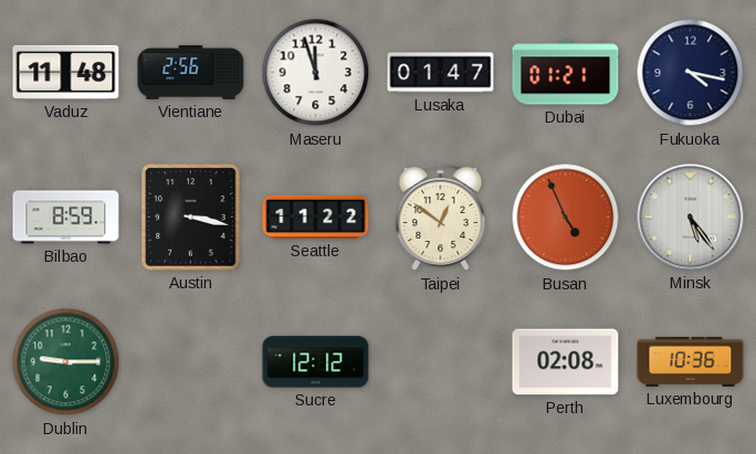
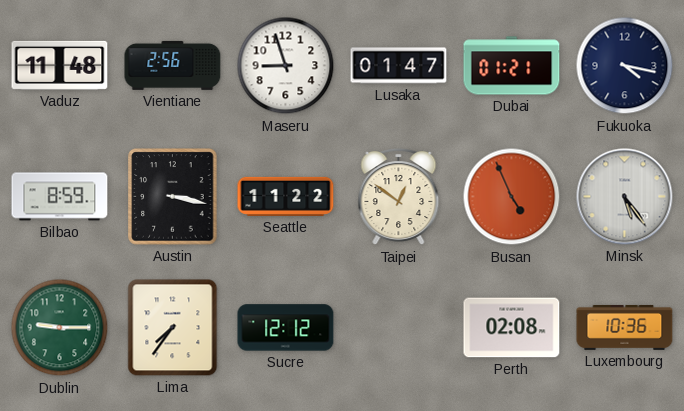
Maseru: 11:57 -> 8:57 (286, 66)
Lima: none -> 7:36 (173, 328)
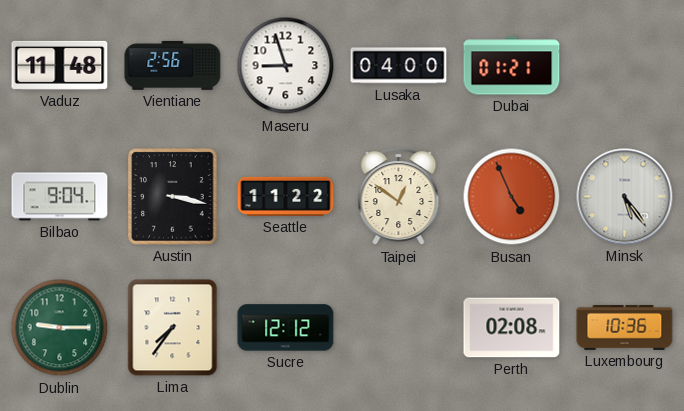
Lusaka: 01:47 -> 04:00 (399, 66)
Fukuoka: 4:17 -> none (625, 66)
Bilbao: 8:59 -> 9:04 (60, 197)
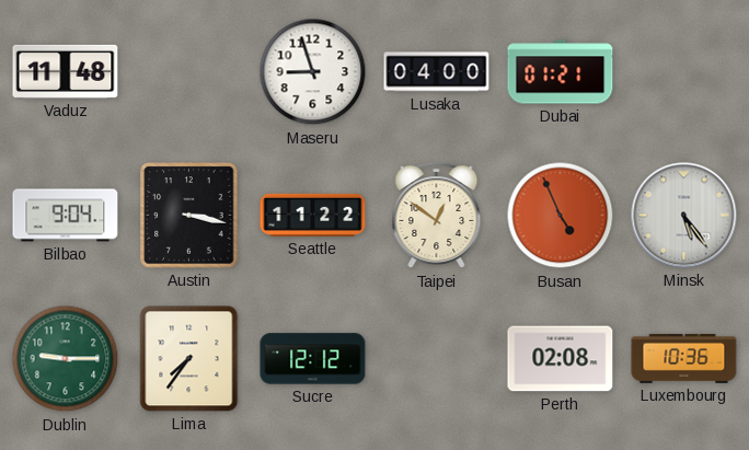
Vientiane: 2:56 -> none (173, 65)
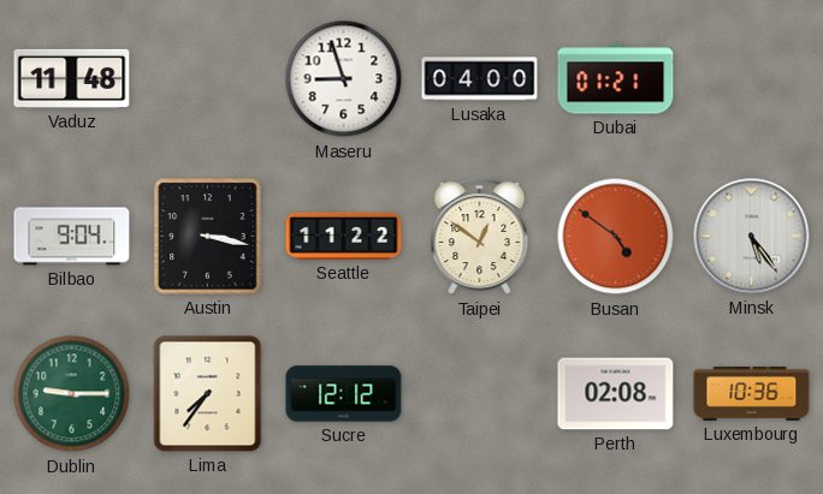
Busan: 4:56 -> 4:51 (616, 237)
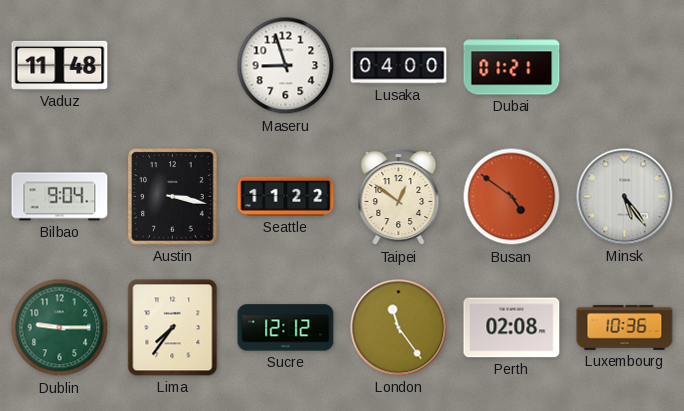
London: none -> 11:24 (399, 328)
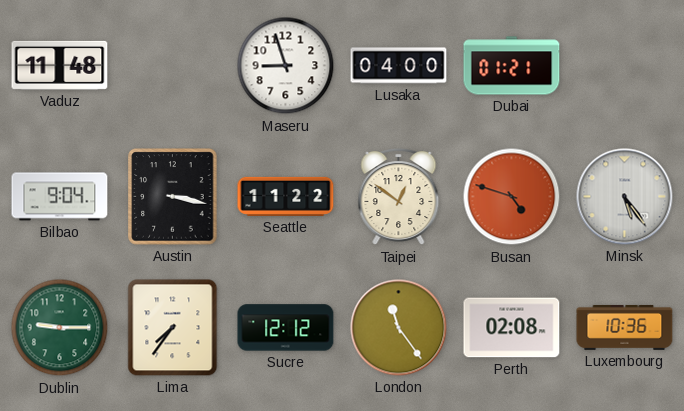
Busan: 4:51 -> 4:48 (512, 197)
